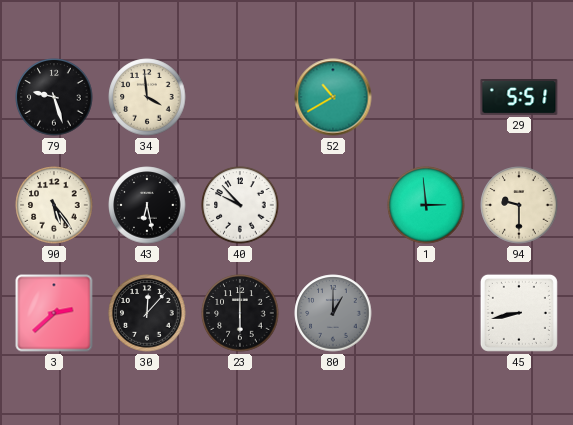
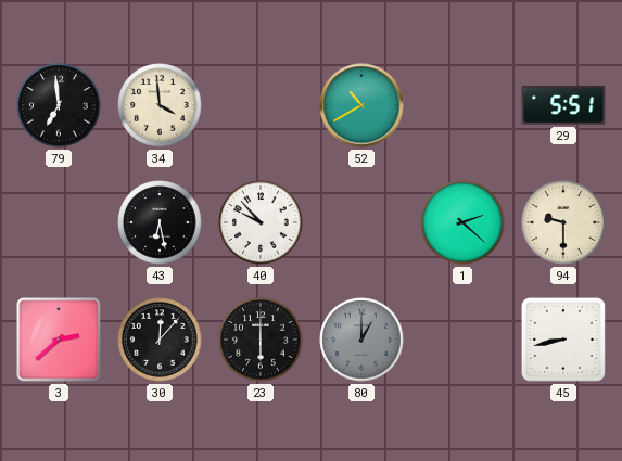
79: 9:27 -> 6:59 (59, 105)
90: 5:24 -> none (54, 205)
1: 2:59 -> 2:22 (462, 222)
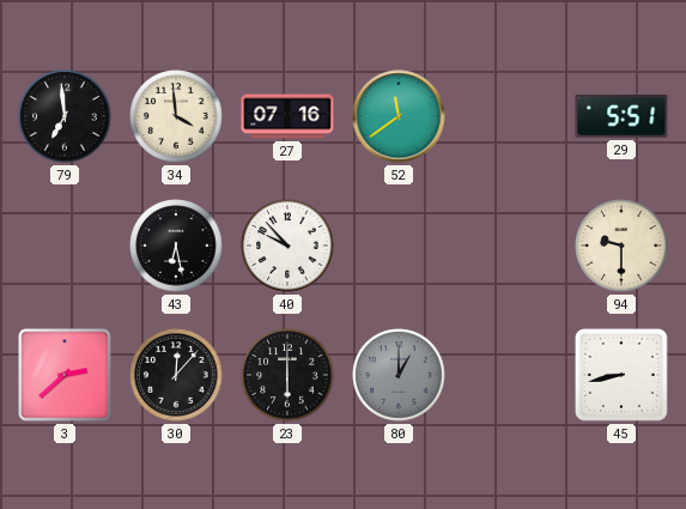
27: none -> 07:16 (287, 116)
52: 10:40 -> 11:39 (399, 116)
1: 2:22 -> none (462, 222)
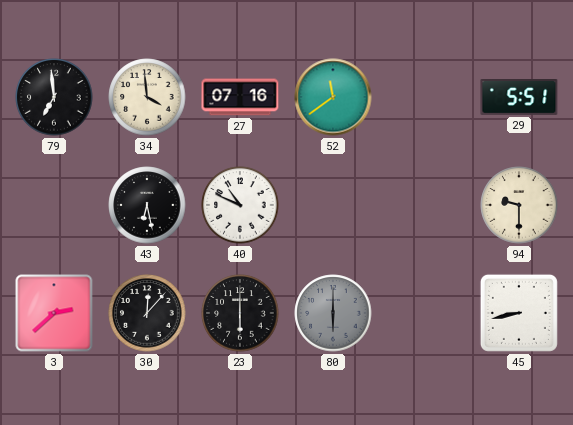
40: 9:53 -> 10:49 (240, 205)
80: 1:00 -> 6:00 (333, 313)
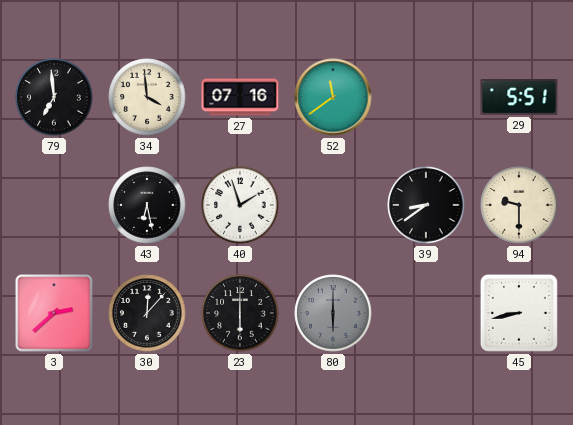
40: 10:49 -> 1:57 (240, 205)
39: none -> 8:39 (426, 205)
